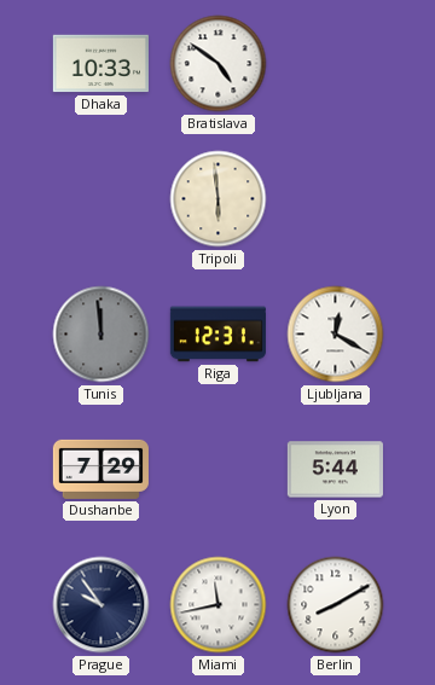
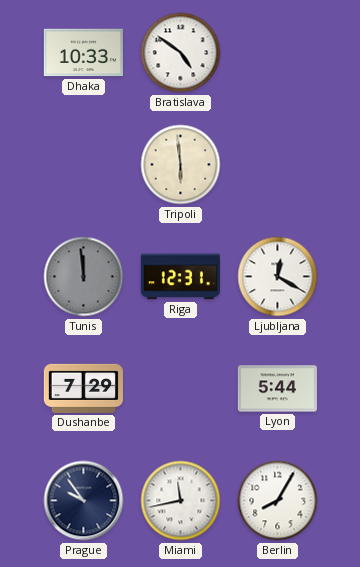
Berlin: 8:10 -> 8:05 (278, 501)
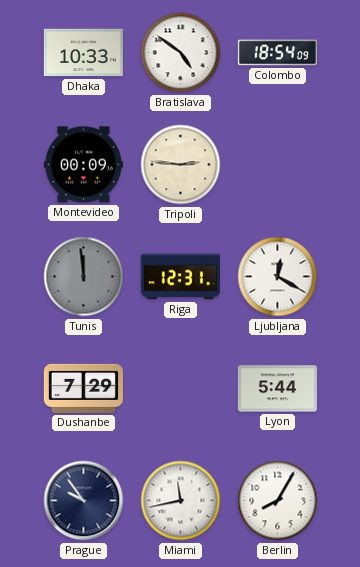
Colombo: none -> 18:54 (277, 53)
Montevideo: none -> 00:09 (83, 165)
Tripoli: 5:59 -> 2:46 (181, 165)
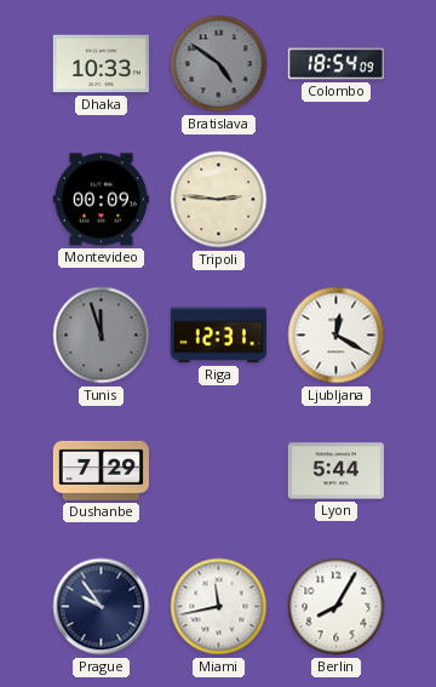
Bratislava dial: white -> grey (219, 64)
Tunis: 11:59 -> 11:57 (102, 336)
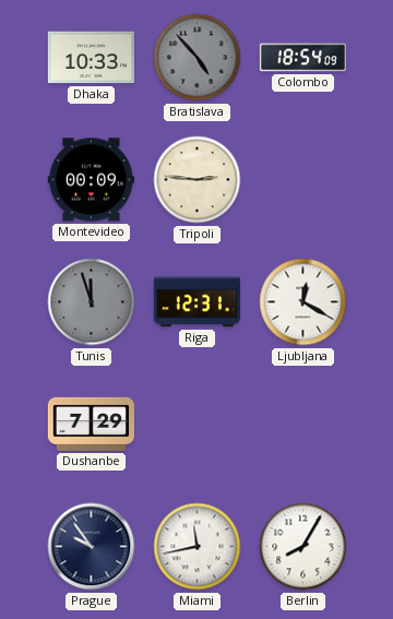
Bratislava: 4:51 -> 4:53 (198, 58)
Lyon: 5:44 -> none (335, 471)
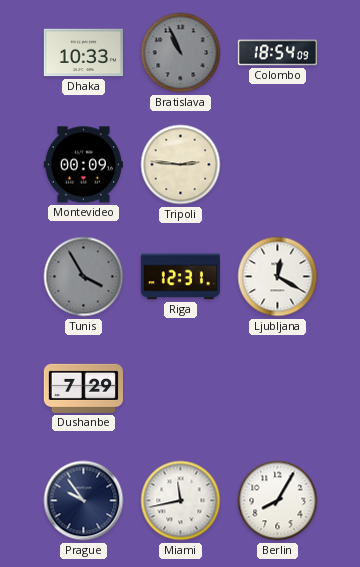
Bratislava: 4:53 -> 10:56 (181, 53)
Tunis: 11:57 -> 3:55 (84, 277)
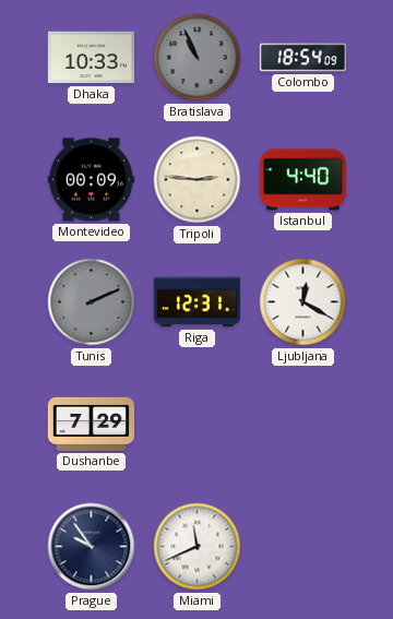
Istanbul: none -> 4:40 (302, 180)
Tunis: 3:55 -> 2:11 (92, 302)
Miami: 11:43 -> 11:41 (198, 547)
Berlin: 8:05 -> none (278, 501)
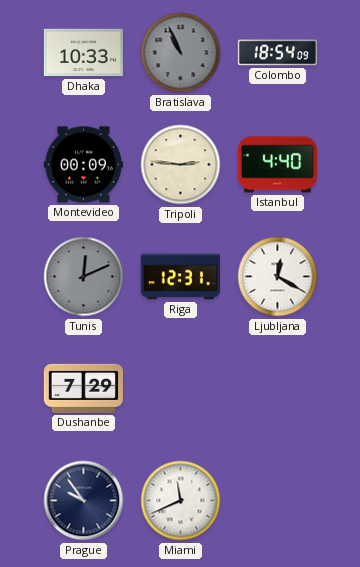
Tunis: 2:11 -> 12:11 (84, 277)
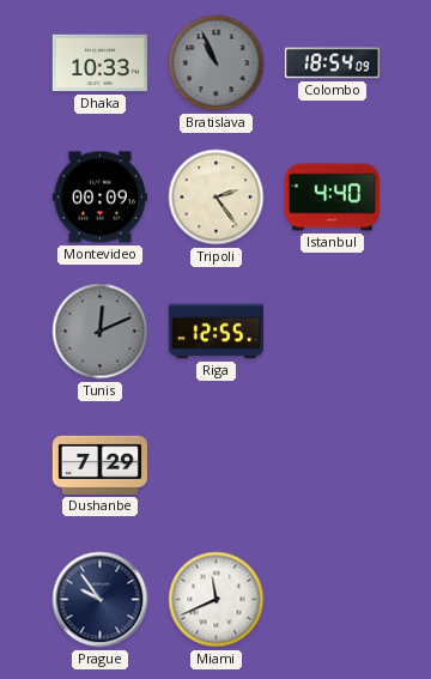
Tripoli: 2:46 -> 2:24 (217, 198)
Riga: 12:31 -> 12:55 (215, 332)
Ljubljana: 12:20 -> none (278, 277)
